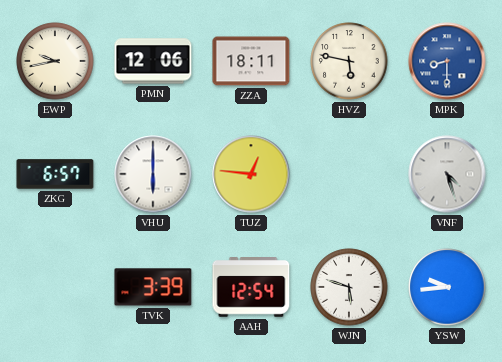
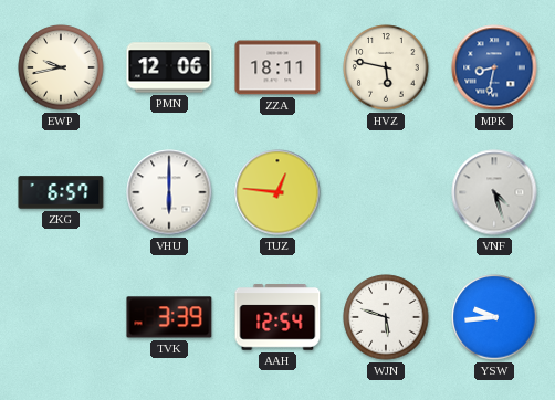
MPK: 8:30 -> 8:32 (494, 67)
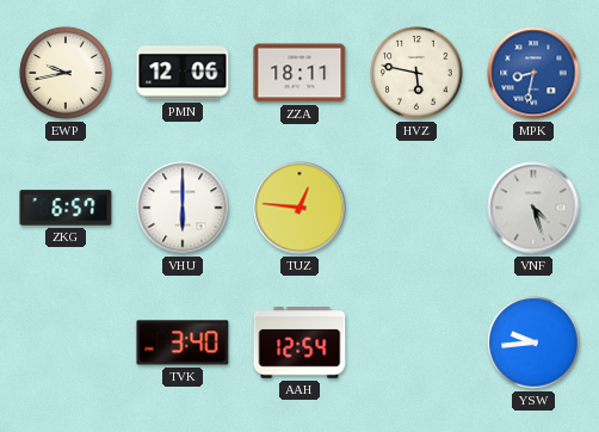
TVK: 3:39 -> 3:40 (183, 342)
WJN: 5:48 -> none (386, 317)
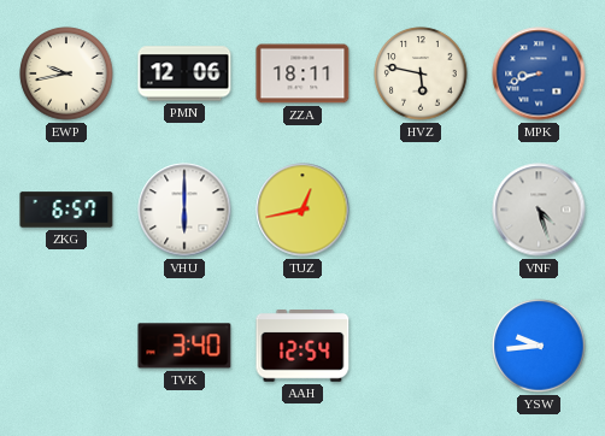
MPK: 8:32 -> 8:42 (539, 73)
TUZ: 12:46 -> 12:43 (302, 210)
